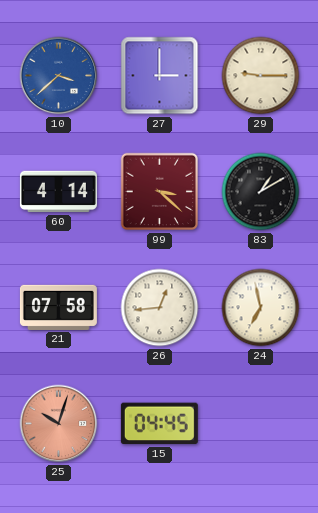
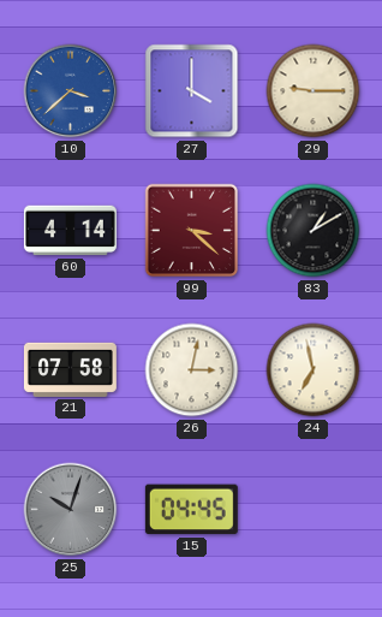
27: 3:00 -> 4:00 (192, 91)
26: 12:44 -> 3:02 (192, 370)
25 dial: salmon -> grey (71, 510)
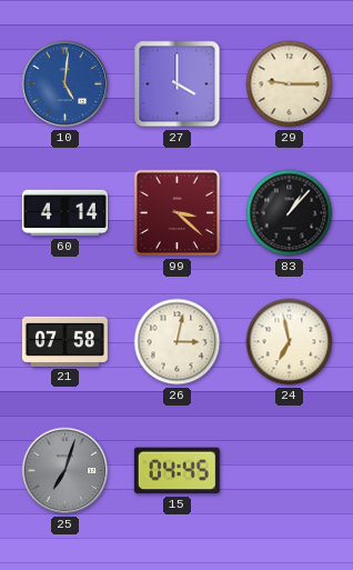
10: 3:38 -> 5:01 (65, 84)
83: 1:10 -> 1:07 (290, 213)
25: 10:03 -> 7:03 (65, 471)
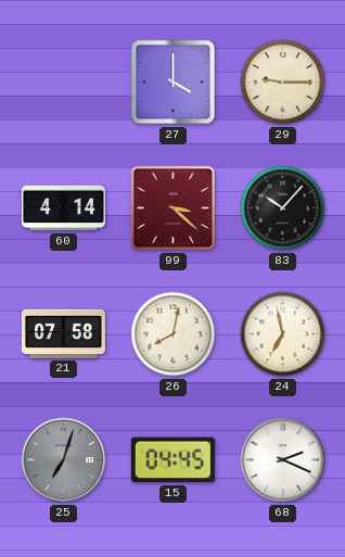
10: 5:01 -> none (65, 84)
83: 1:07 -> 10:07 (283, 208)
26: 3:02 -> 8:02 (174, 334)
68: none -> 2:19 (283, 460)
